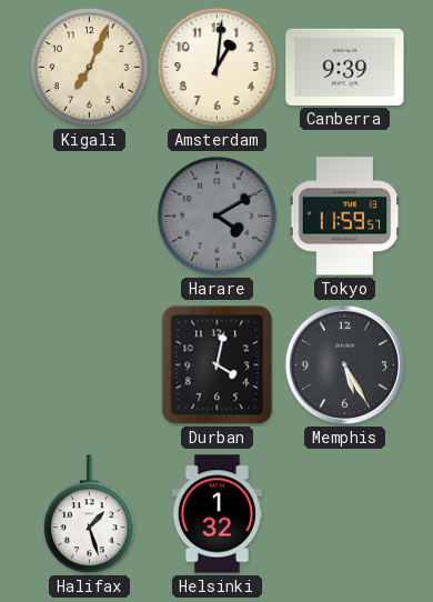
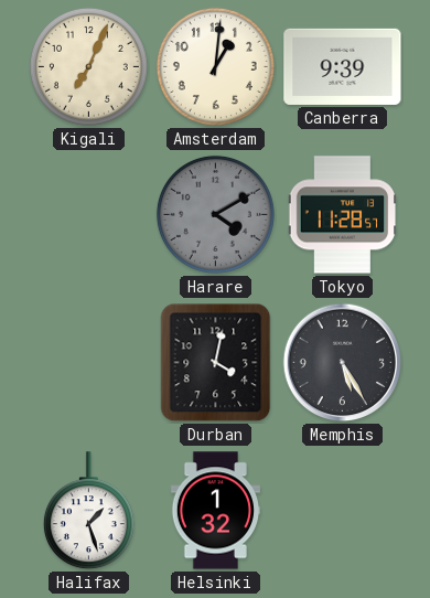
Tokyo: 11:59 -> 11:28 (343, 215)
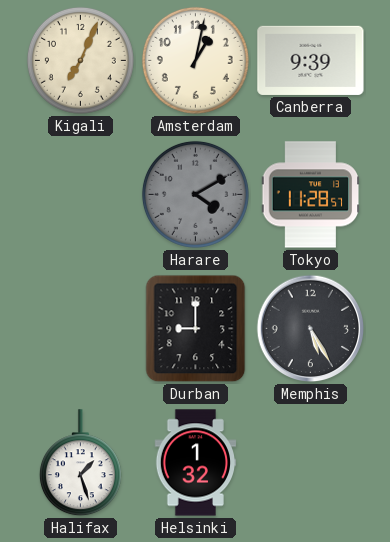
Amsterdam: 1:01 -> 1:02 (195, 60)
Durban: 4:02 -> 9:00 (196, 329)
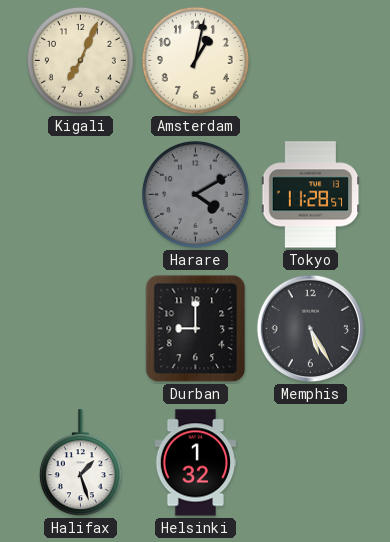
Canberra: 9:39 -> none (311, 60)
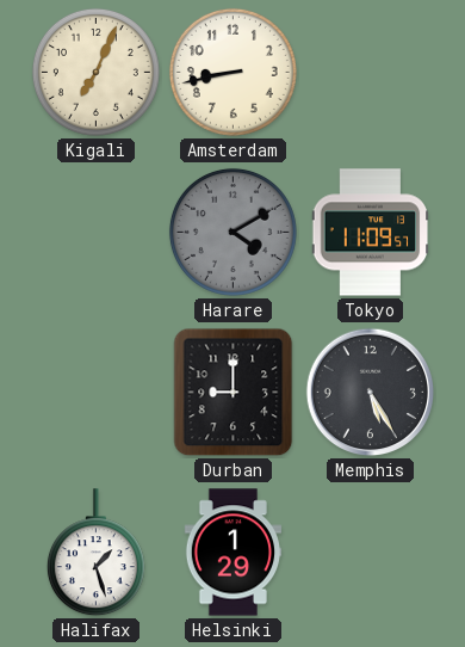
Amsterdam: 1:02 -> 8:43 (232, 72)
Tokyo: 11:28 -> 11:09 (371, 233)
Helsinki: 1:32 -> 1:29 (234, 553)
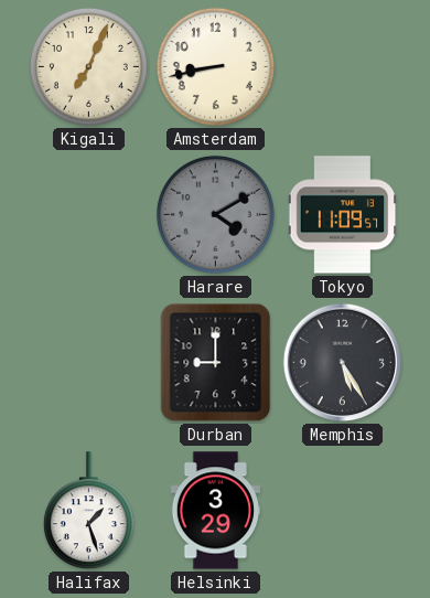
Helsinki: 1:29 -> 3:29 (216, 511)
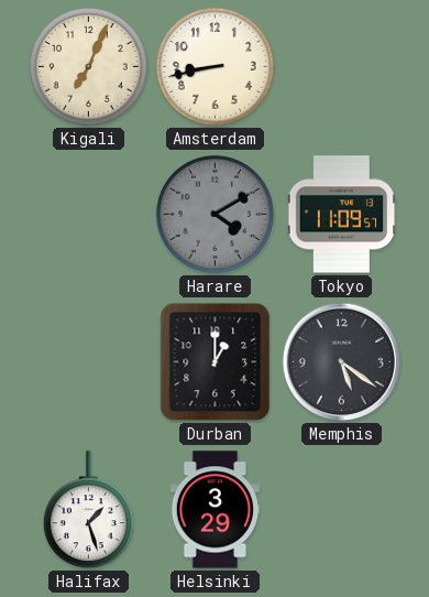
Durban: 9:00 -> 1:00 (216, 362)
Memphis: 5:25 -> 5:21 (342, 362)
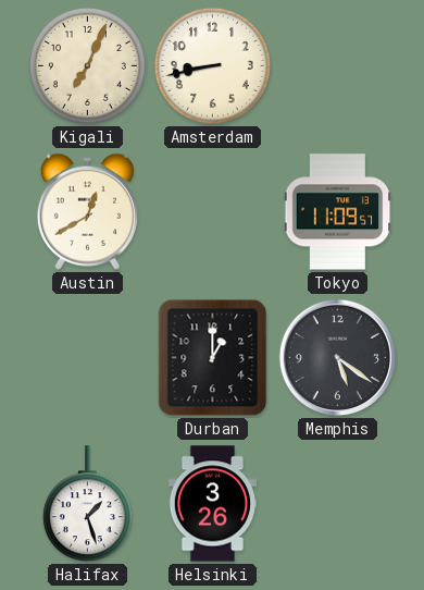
Austin: none -> 12:40 (87, 211)
Harare: 4:10 -> none (215, 214)
Helsinki: 3:29 -> 3:26 (213, 504)
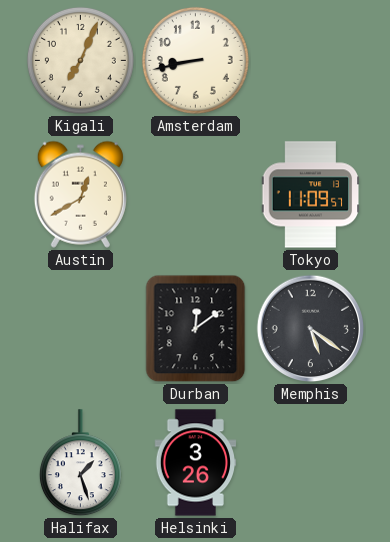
Durban: 1:00 -> 12:09 (196, 329)
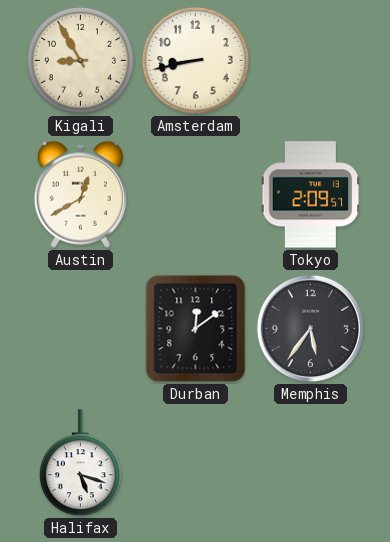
Kigali: 7:04 -> 8:55 (80, 60)
Tokyo: 11:09 -> 2:09 (311, 195)
Memphis: 5:21 -> 5:36 (311, 329)
Halifax: 1:27 -> 5:18 (80, 463)
Helsinki: 3:26 -> none (196, 463)
